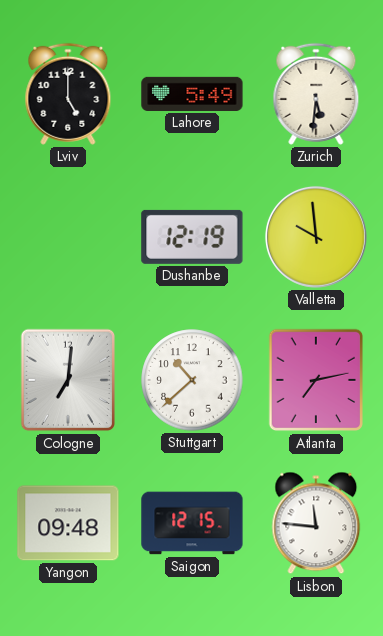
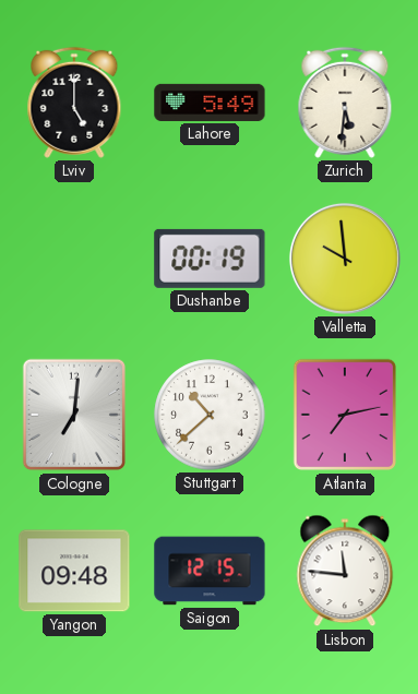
Dushanbe: 12:19 -> 00:19 (210, 259)
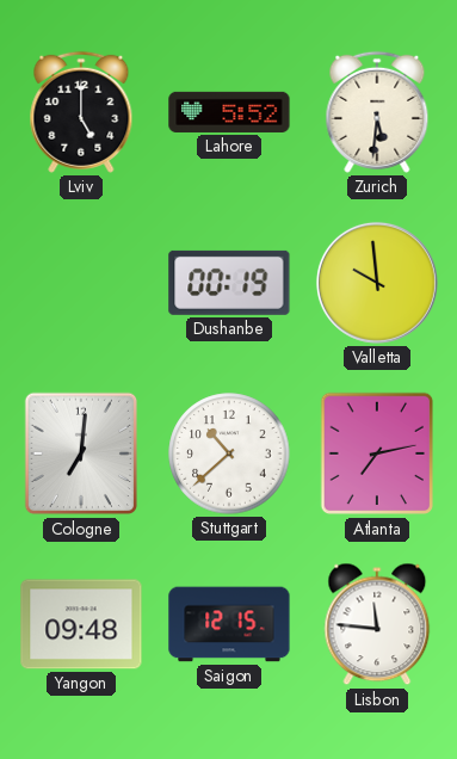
Lahore: 5:49 -> 5:52 (229, 112)
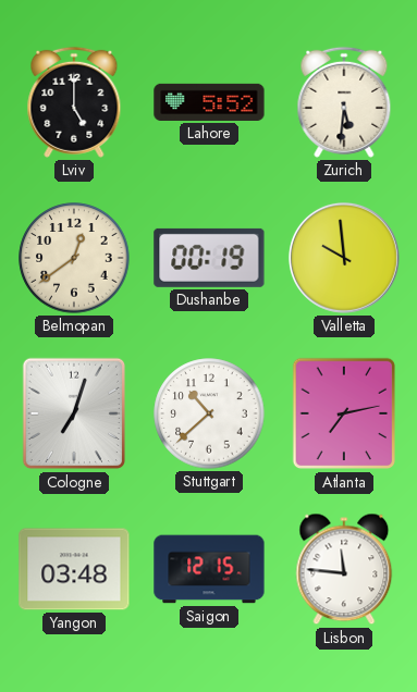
Belmopan: none -> 12:39 (74, 258)
Cologne: 7:01 -> 7:03 (73, 413)
Yangon: 09:48 -> 03:48 (74, 569)
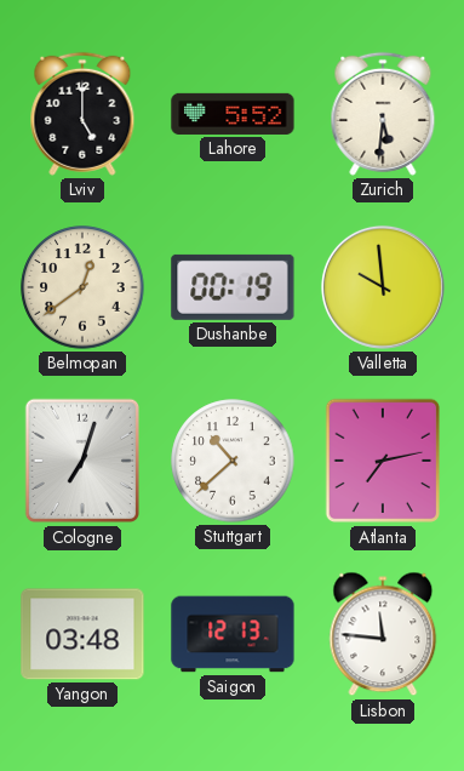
Saigon: 12:15 -> 12:13 (233, 634)
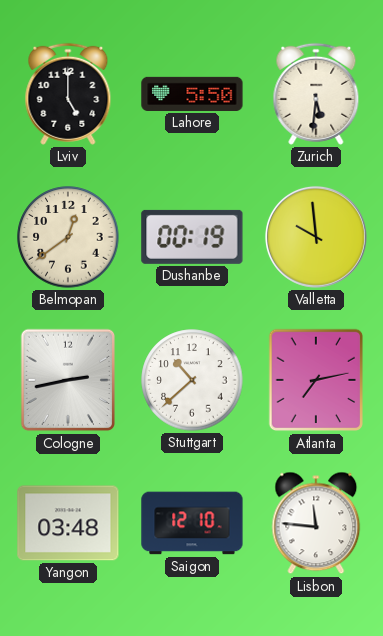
Lahore: 5:52 -> 5:50 (192, 94)
Cologne: 7:03 -> 2:43 (67, 380)
Saigon: 12:13 -> 12:10 (192, 523)
